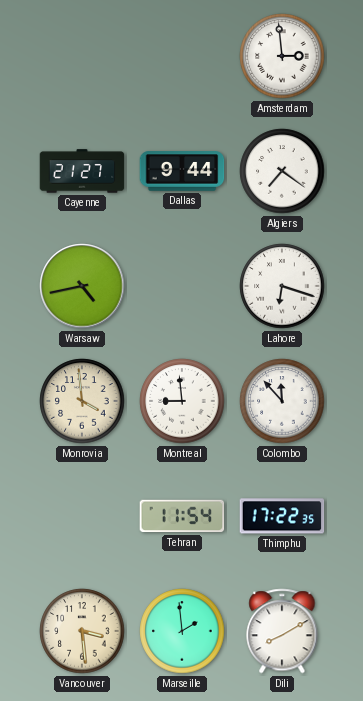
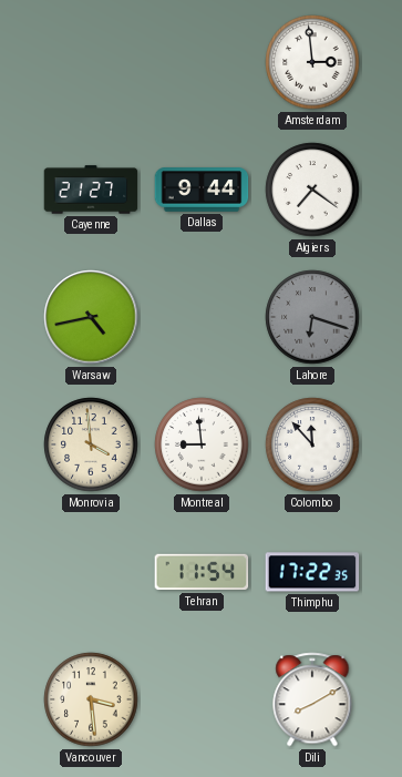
Lahore dial: white -> grey (312, 317)
Marseille: 1:59 -> none (182, 631)
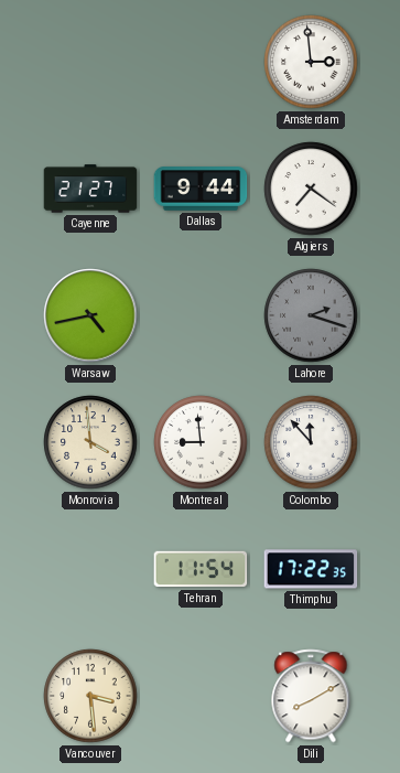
Lahore: 6:18 -> 2:18 (311, 315)
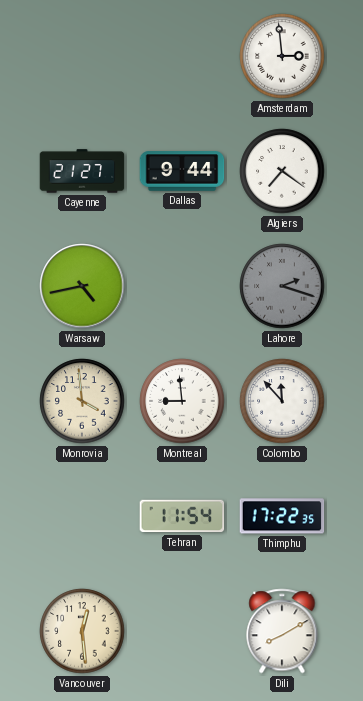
Vancouver: 3:29 -> 12:29 (82, 631)
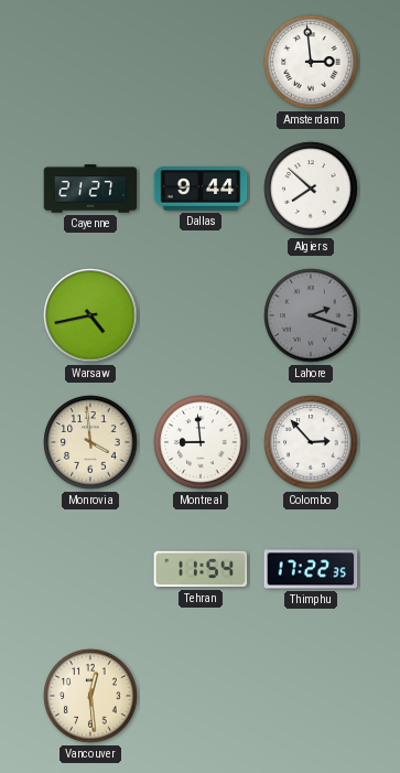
Algiers: 7:21 -> 7:52 (311, 189)
Colombo: 11:53 -> 2:53 (311, 442)
Dili: 8:10 -> none (282, 631)
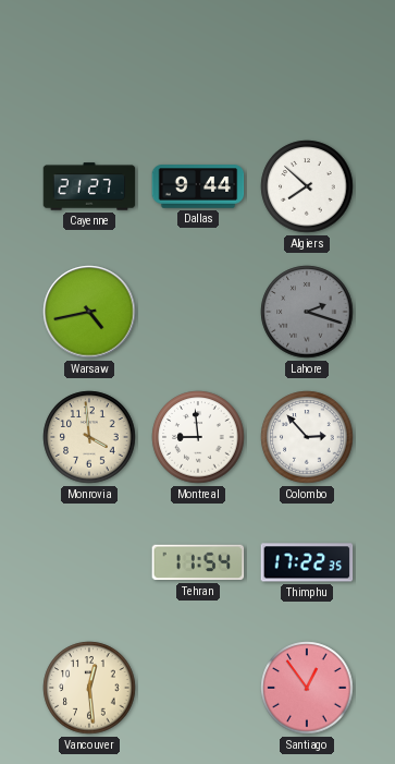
Amsterdam: 2:59 -> none (311, 62)
Santiago: none -> 12:54 (307, 688)
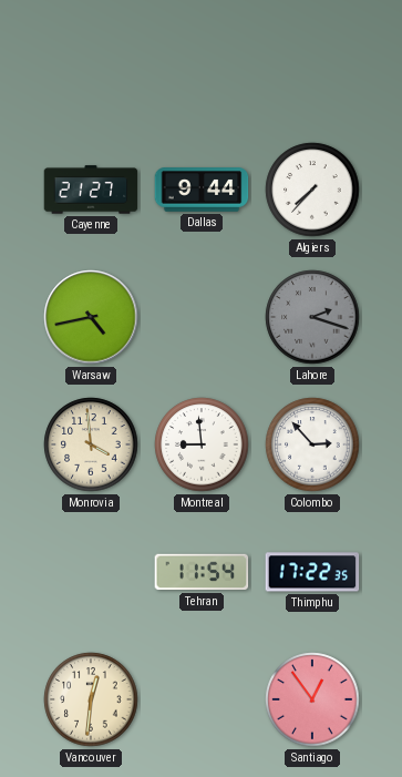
Algiers: 7:52 -> 7:37 (312, 190)
Vancouver: 12:29 -> 12:31 (91, 699)
